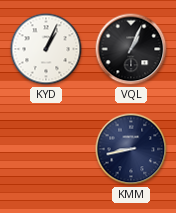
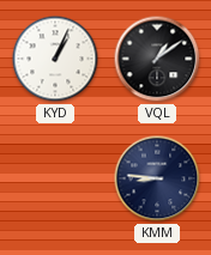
VQL: 1:04 -> 1:09 (157, 59)
KMM: 8:43 -> 8:46 (157, 178)
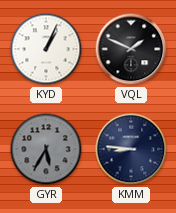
VQL: 1:09 -> 1:49 (131, 49)
GYR: none -> 5:35 (46, 149)
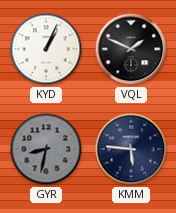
GYR: 5:35 -> 8:32 (46, 149)
KMM: 8:46 -> 5:46 (131, 149)
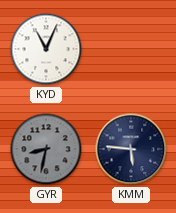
KYD: 1:04 -> 11:04 (46, 49)
VQL: 1:49 -> none (131, 49)
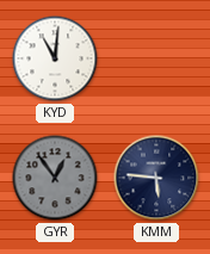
KYD: 11:04 -> 11:01 (55, 58)
GYR: 8:32 -> 12:54 (55, 178)
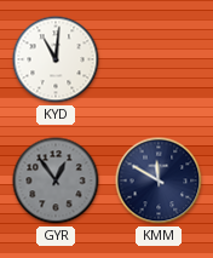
KMM: 5:46 -> 11:50 (159, 180)
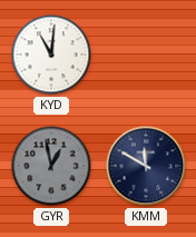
GYR: 12:54 -> 12:58 (51, 166)
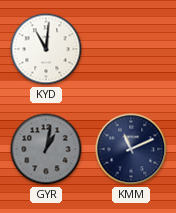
GYR: 12:58 -> 1:02 (46, 149)
KMM: 11:50 -> 11:11 (131, 149)
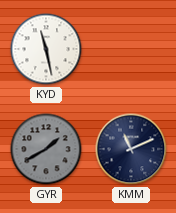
KYD: 11:01 -> 11:28 (46, 49)
GYR: 1:02 -> 1:40 (46, 149)
